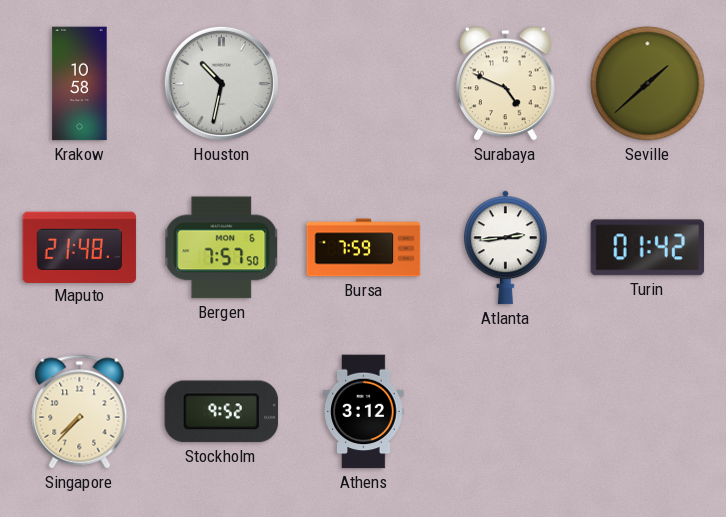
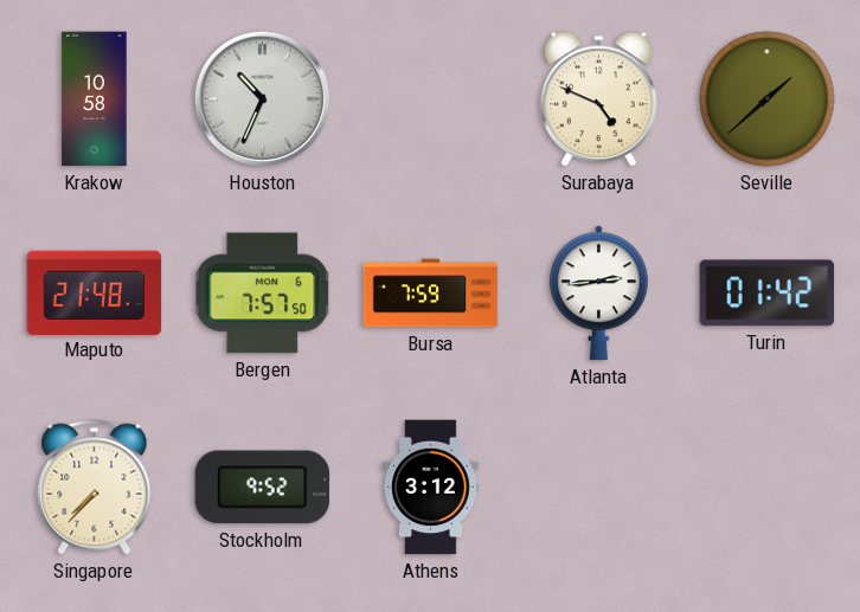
Houston: 10:32 -> 10:34 (262, 98)
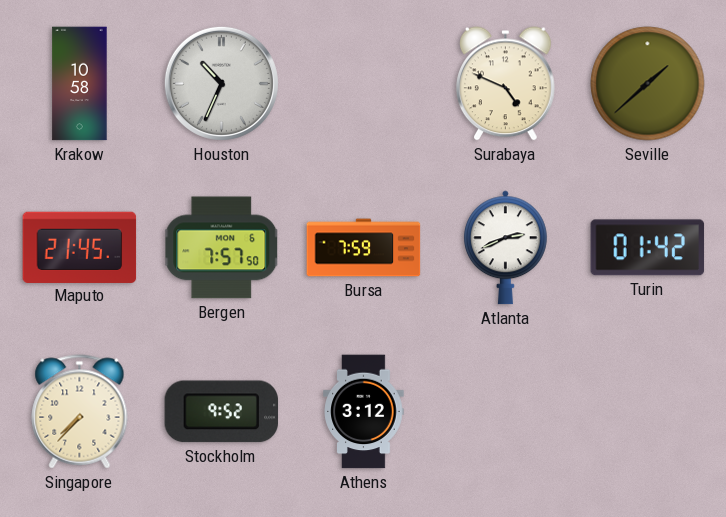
Maputo: 21:48 -> 21:45 (80, 247)
Atlanta: 2:44 -> 2:41 (505, 248)
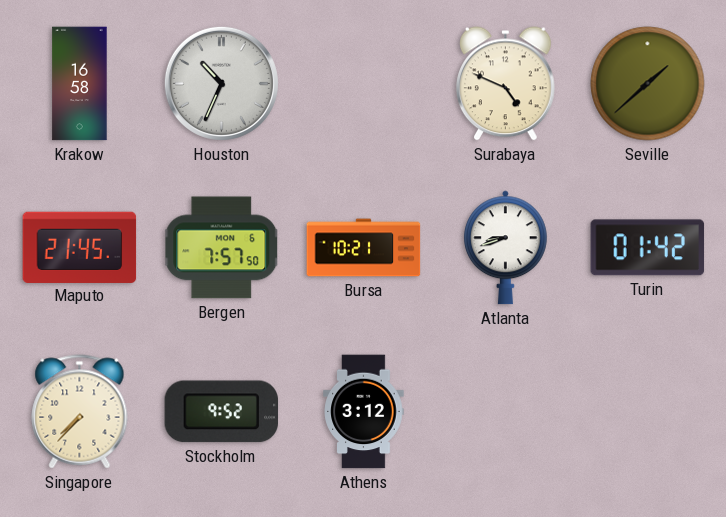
Krakow: 10:58 -> 16:58 (80, 84)
Bursa: 7:59 -> 10:21 (364, 248)
Atlanta: 2:41 -> 8:42 (505, 248)
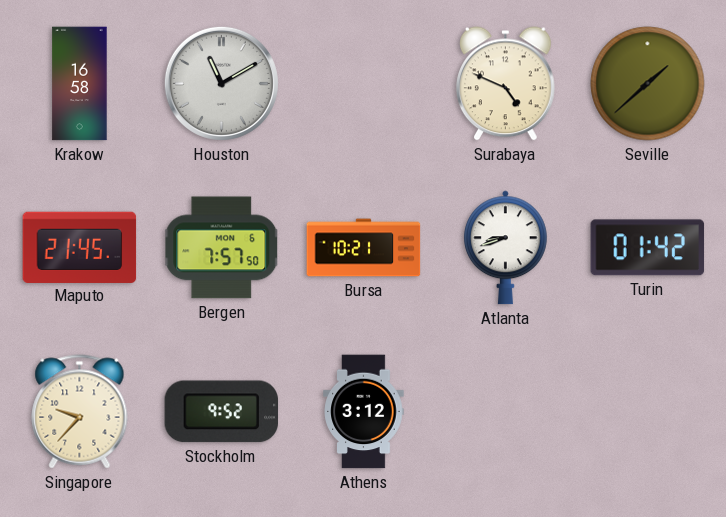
Houston: 10:34 -> 11:10 (221, 83)
Singapore: 7:37 -> 9:37 (80, 412)
